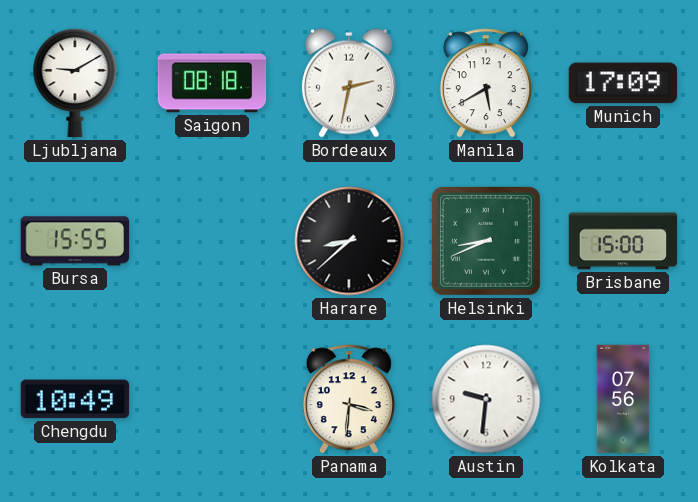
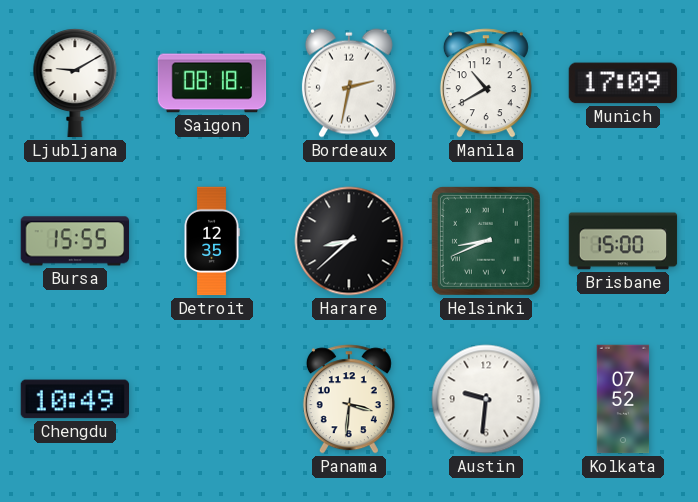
Manila: 5:40 -> 10:40 (486, 83)
Detroit: none -> 12:35 (212, 241)
Kolkata: 07:56 -> 07:52 (623, 399)
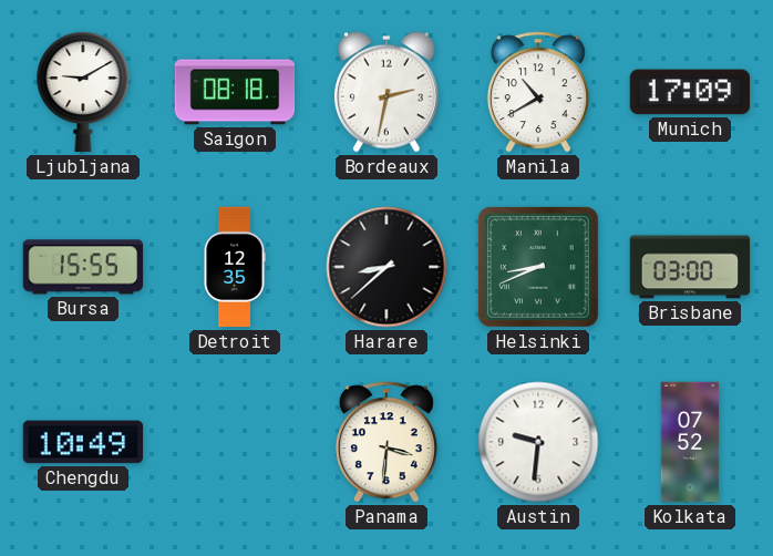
Brisbane: 15:00 -> 03:00 (690, 267)
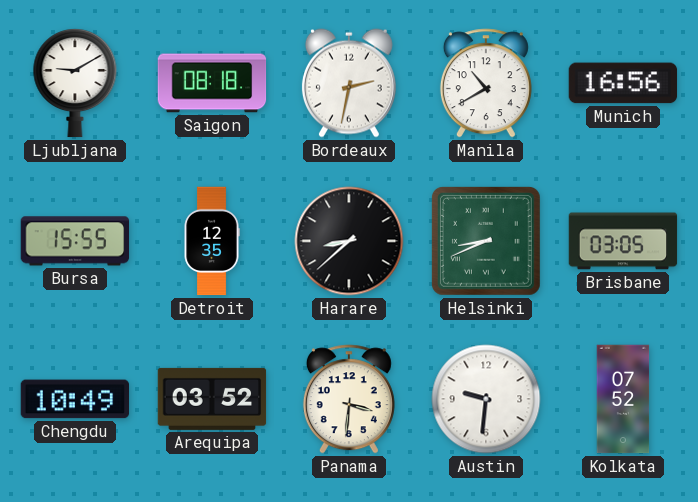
Munich: 17:09 -> 16:56 (623, 83)
Brisbane: 03:00 -> 03:05 (623, 241)
Arequipa: none -> 03:52 (212, 399)
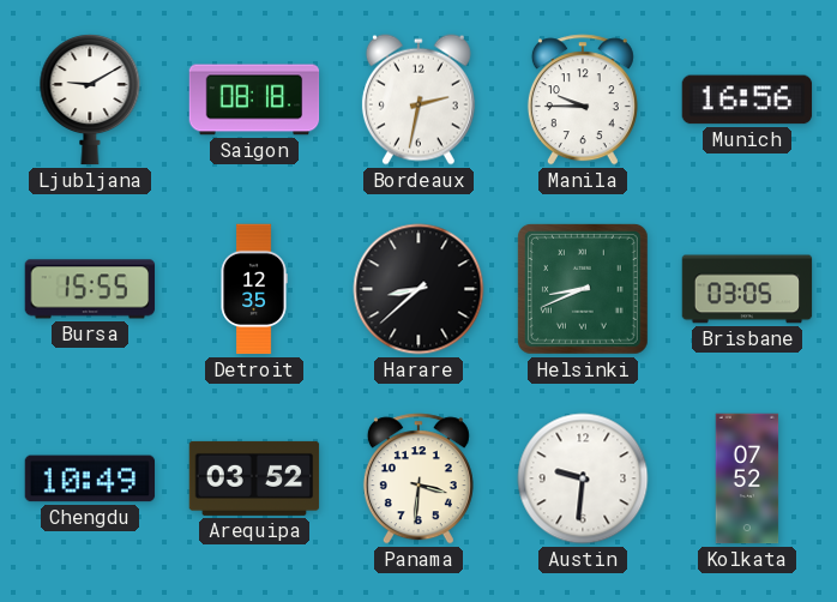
Manila: 10:40 -> 9:45 (583, 100)
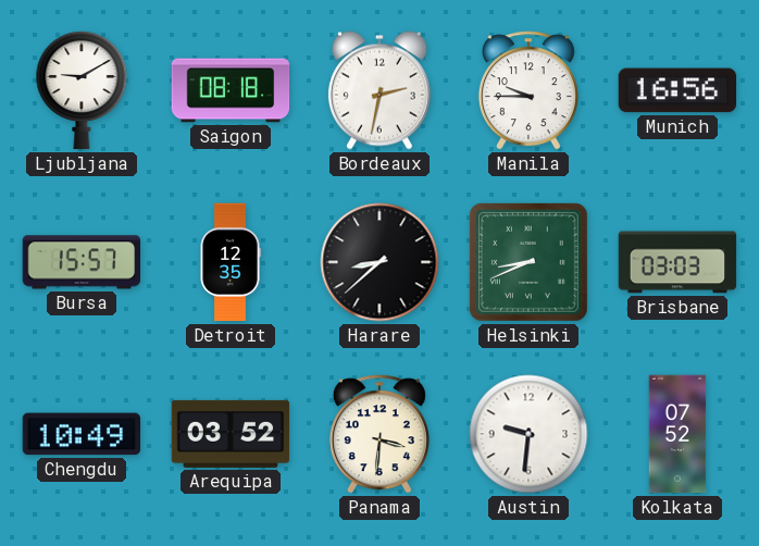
Bursa: 15:55 -> 15:57 (82, 262)
Brisbane: 03:05 -> 03:03 (677, 262)
